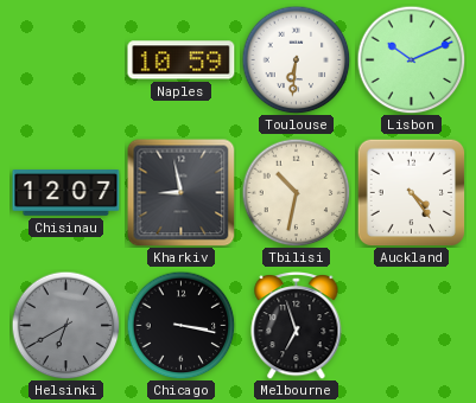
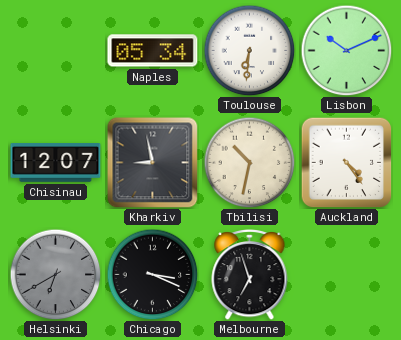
Naples: 10:59 -> 05:34 (153, 51)
Chicago: 3:17 -> 3:19 (152, 274)
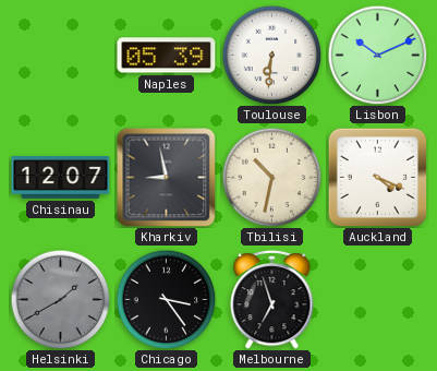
Naples: 05:34 -> 05:39 (167, 56)
Auckland: 4:24 -> 4:19 (377, 177)
Helsinki: 6:40 -> 1:40 (60, 299)
Chicago: 3:19 -> 3:24 (166, 299)
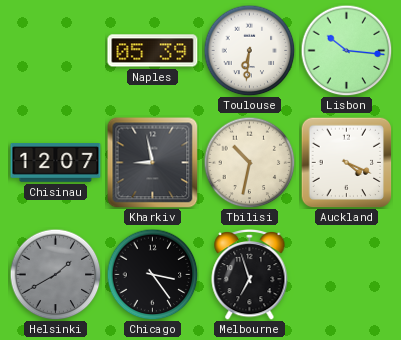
Lisbon: 10:11 -> 10:16 (346, 50)
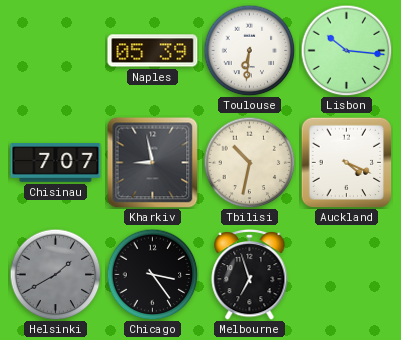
Chisinau: 12:07 -> 7:07 (56, 163)
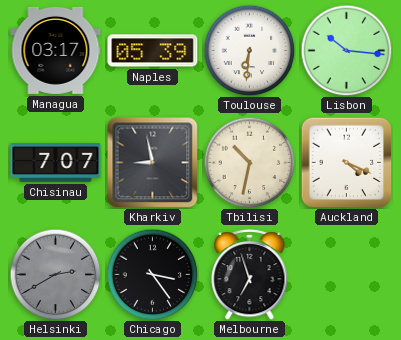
Managua: none -> 03:17 (56, 50)
Helsinki: 1:40 -> 2:40 (55, 274)
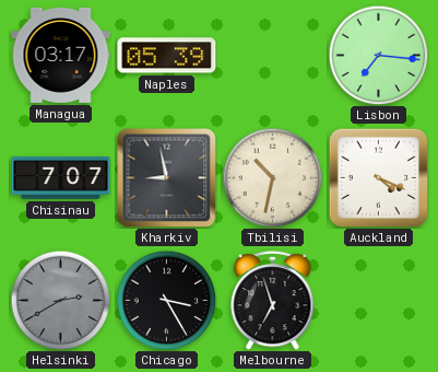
Toulouse: 6:31 -> none (249, 50)
Lisbon: 10:16 -> 7:16 (378, 55)
Chicago: 3:24 -> 3:25 (166, 300)
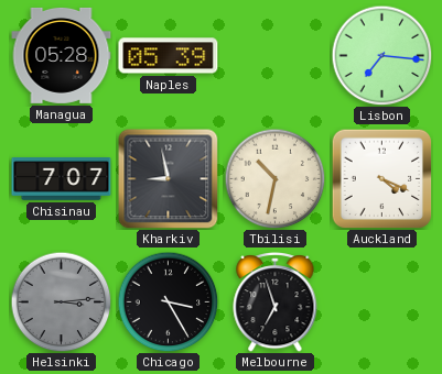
Managua: 03:17 -> 05:28 (62, 55)
Helsinki: 2:40 -> 3:14 (61, 301)
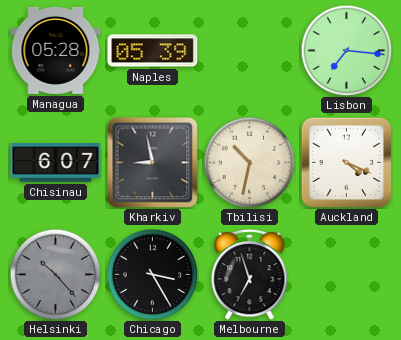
Chisinau: 7:07 -> 6:07 (56, 163)
Helsinki: 3:14 -> 10:23 (55, 274)
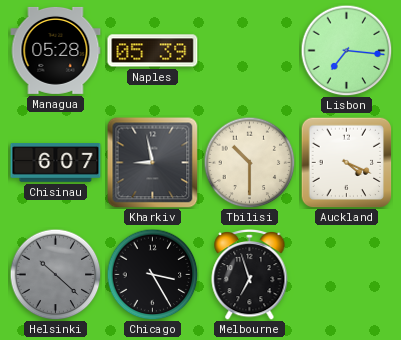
Tbilisi: 10:32 -> 10:30 (249, 162)
Helsinki: 10:23 -> 10:22 (55, 274)
